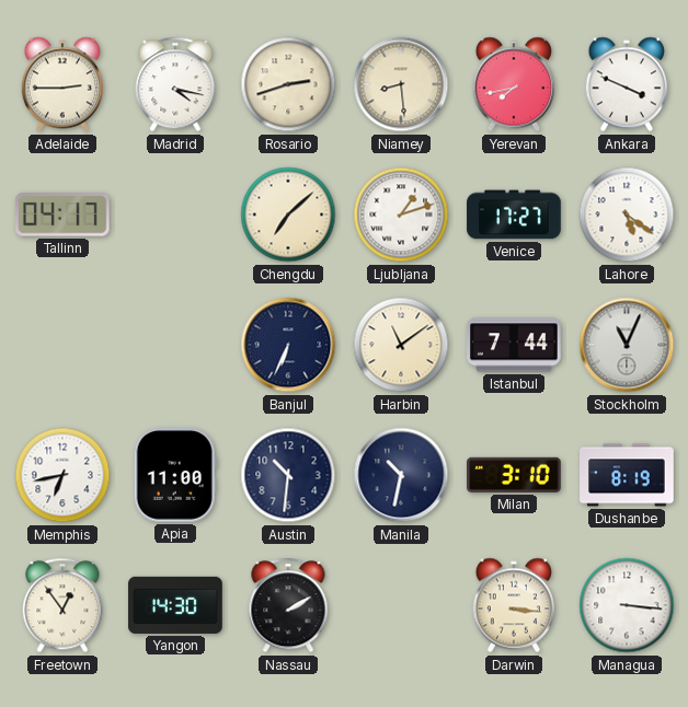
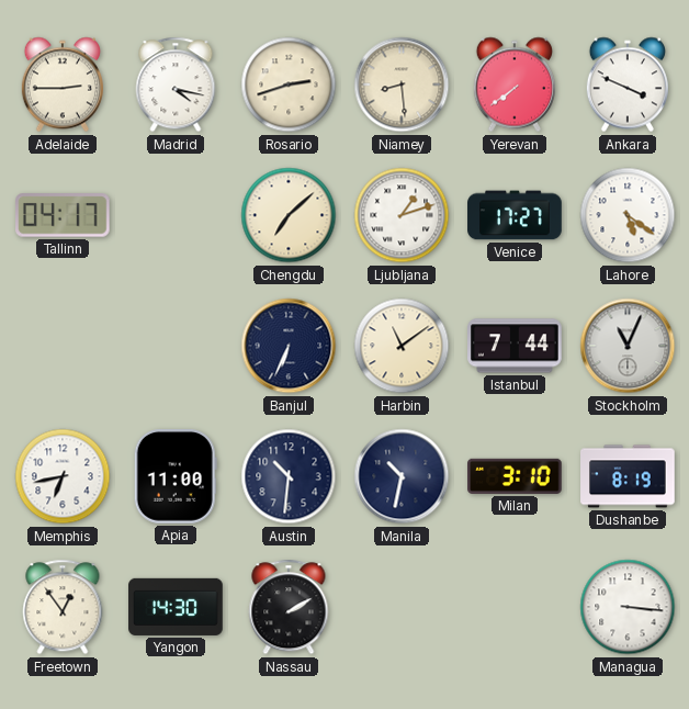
Yerevan: 7:43 -> 7:39 (515, 85)
Darwin: 3:16 -> none (514, 605)
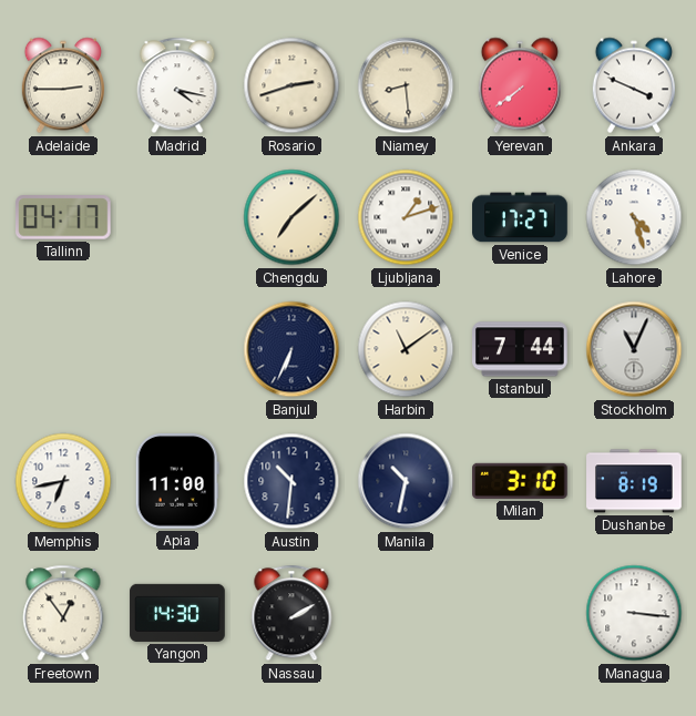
Lahore: 5:21 -> 4:27 (634, 217)
